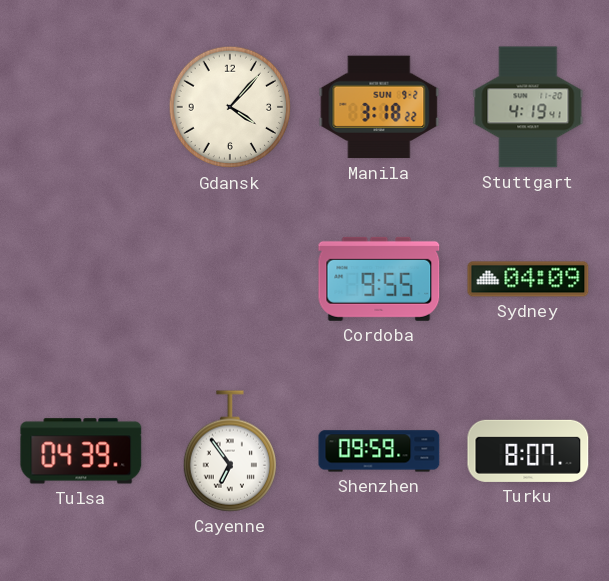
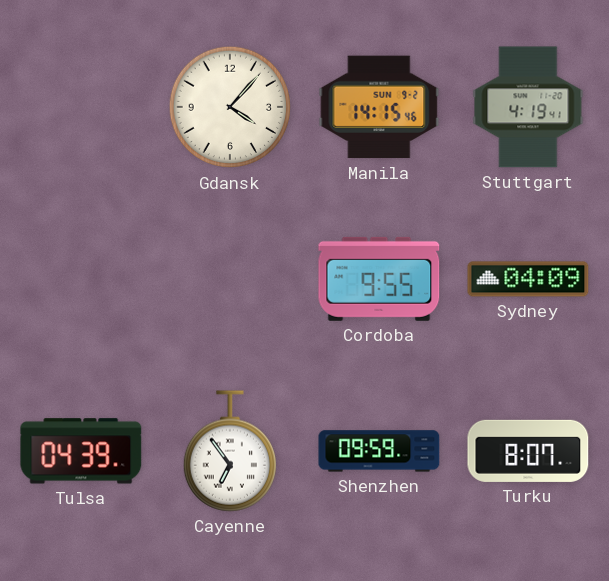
Manila: 3:18 -> 14:15 (379, 107)
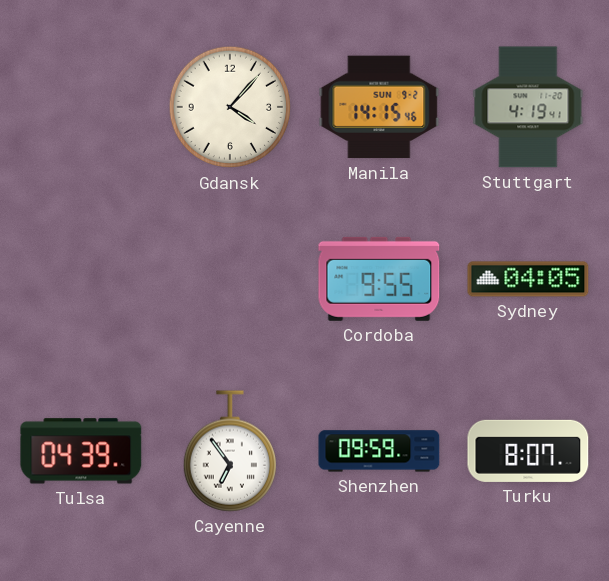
Sydney: 04:09 -> 04:05 (528, 279)
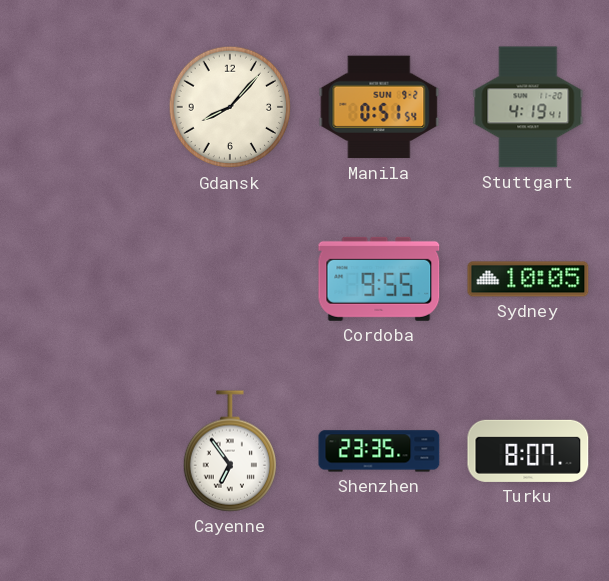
Gdansk: 4:07 -> 8:07 (230, 107)
Manila: 14:15 -> 0:51 (379, 107)
Sydney: 04:05 -> 10:05 (528, 279)
Tulsa: 04:39 -> none (81, 451)
Shenzhen: 09:59 -> 23:35 (379, 451)
